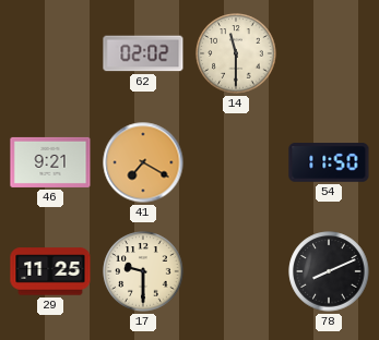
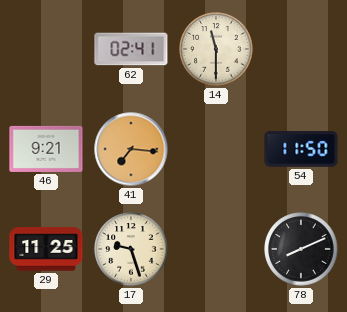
62: 02:02 -> 02:41 (131, 49)
41: 7:20 -> 7:16 (131, 149)
17: 9:30 -> 9:27 (131, 249)
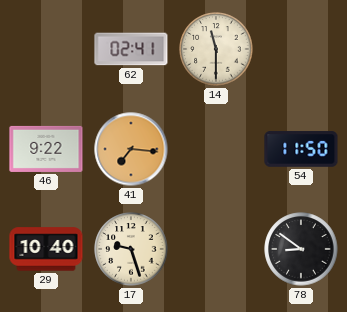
46: 9:21 -> 9:22 (46, 149)
29: 11:25 -> 10:40 (46, 249)
78: 8:11 -> 8:51 (301, 249)
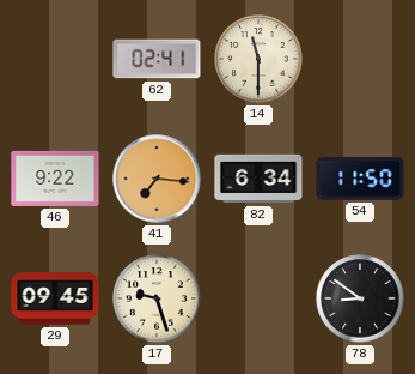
82: none -> 6:34 (258, 179)
29: 10:40 -> 09:45 (55, 298)
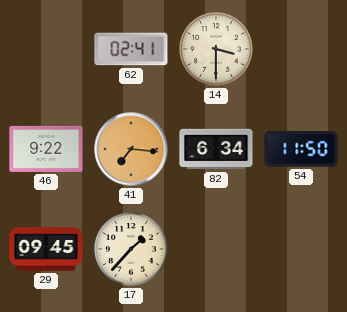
14: 11:30 -> 3:30 (216, 49)
17: 9:27 -> 1:37 (131, 249)
78: 8:51 -> none (360, 298)
